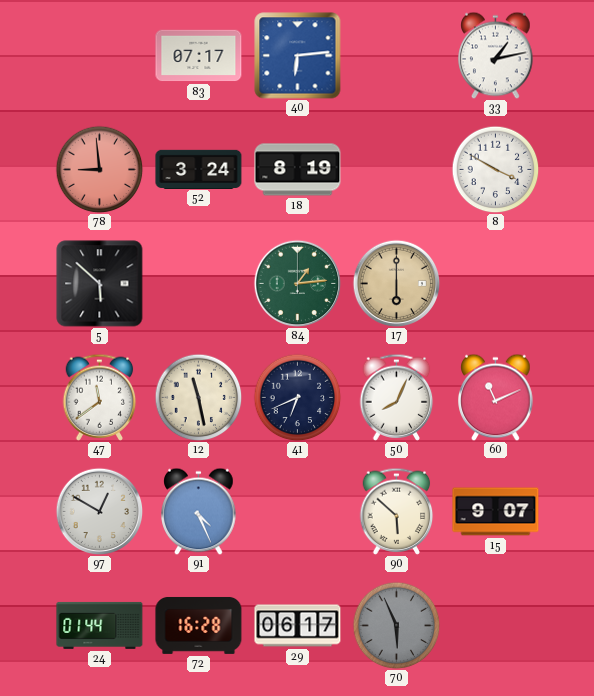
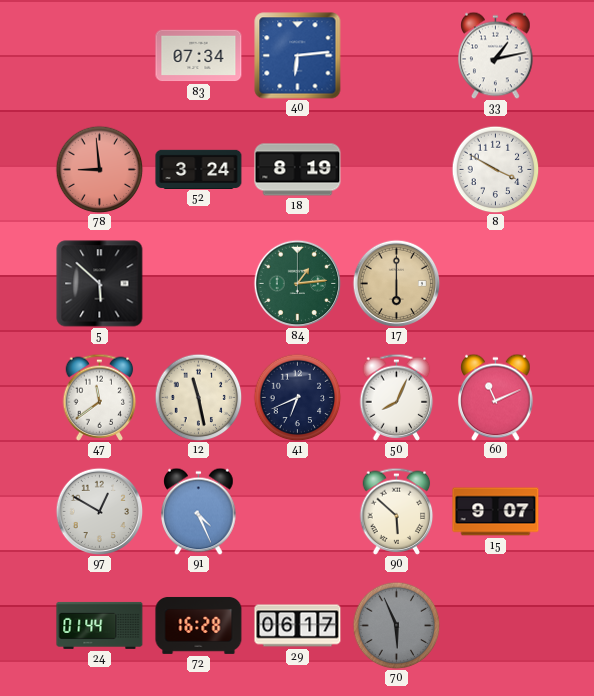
83: 07:17 -> 07:34 (199, 56)
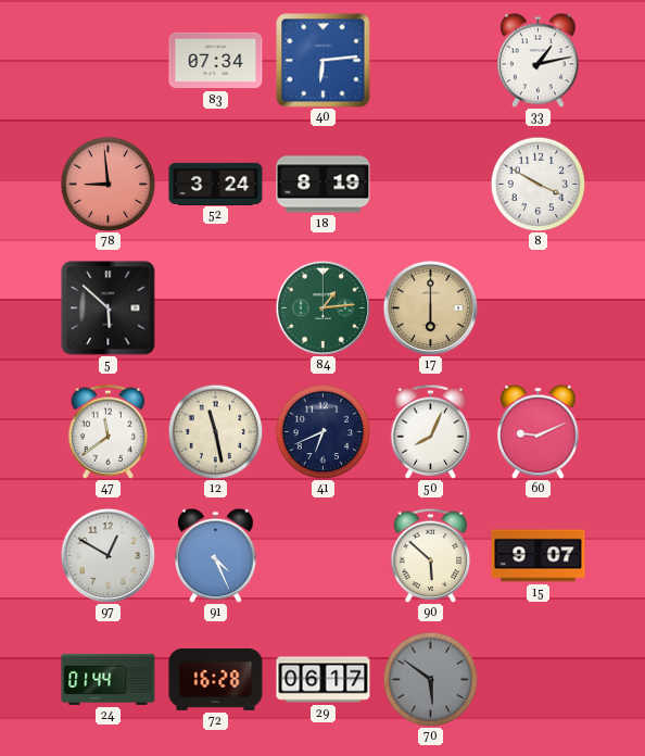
60: 11:11 -> 9:11 (539, 431)
70: 5:56 -> 5:51 (430, 679)
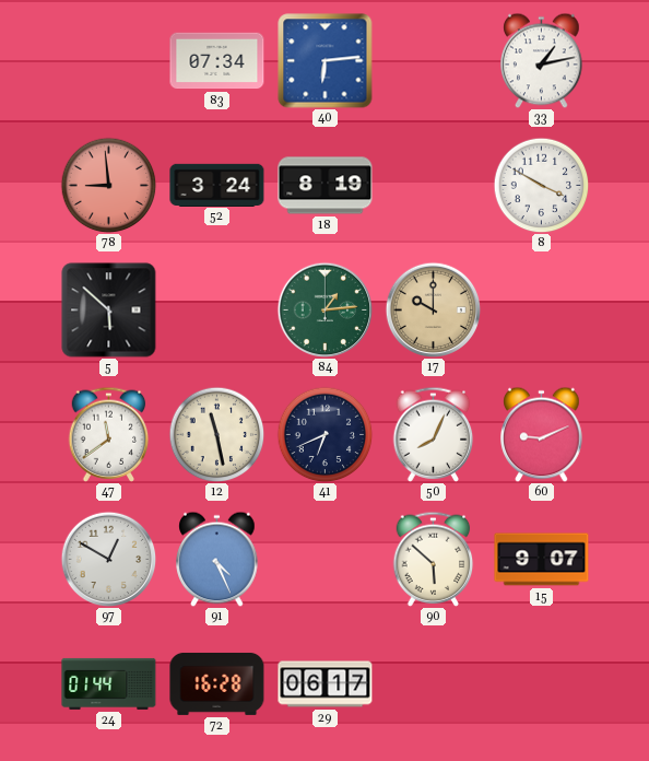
17: 6:00 -> 10:00 (433, 309)
70: 5:51 -> none (430, 679)
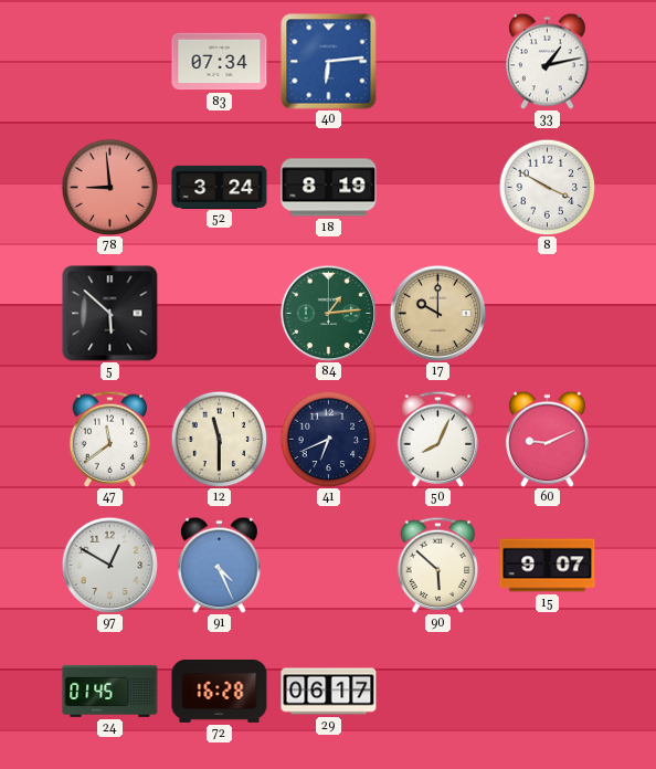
12: 11:28 -> 11:30 (219, 439)
24: 01:44 -> 01:45 (110, 691)
